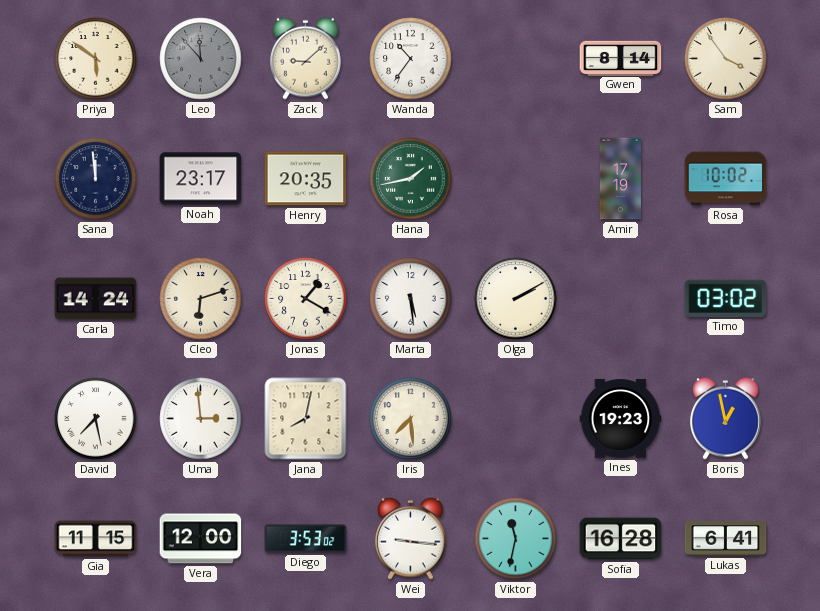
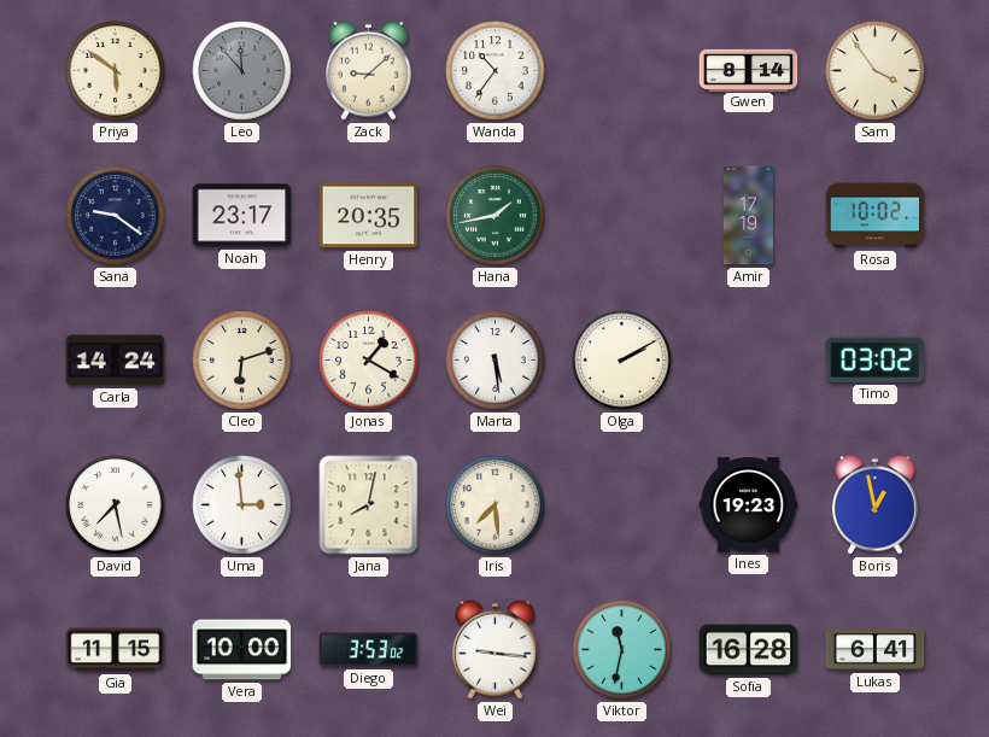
Sana: 11:59 -> 9:21 (116, 216)
Vera: 12:00 -> 10:00 (242, 650)
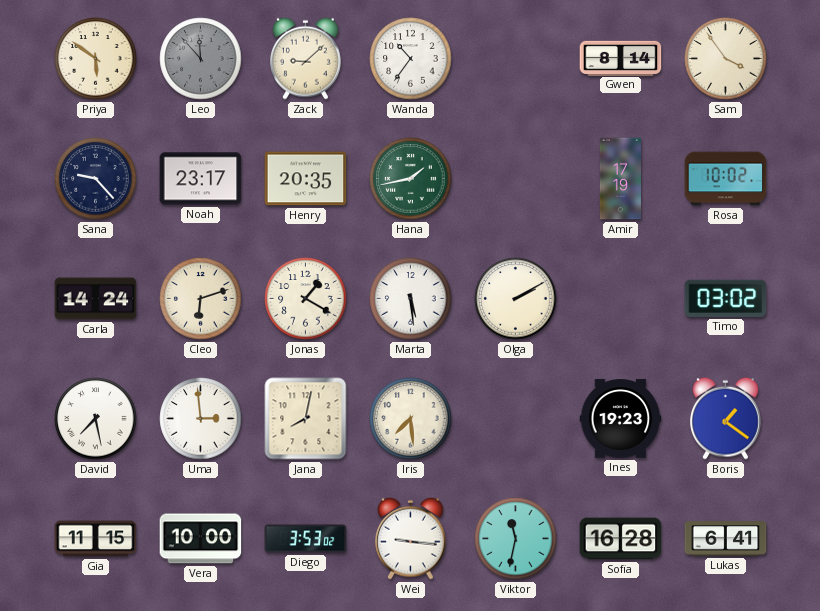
Sana: 9:21 -> 9:23 (96, 179)
Boris: 12:58 -> 1:21 (726, 418)
